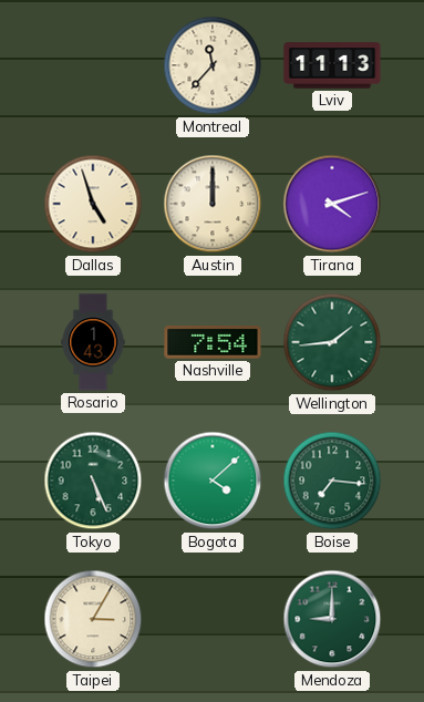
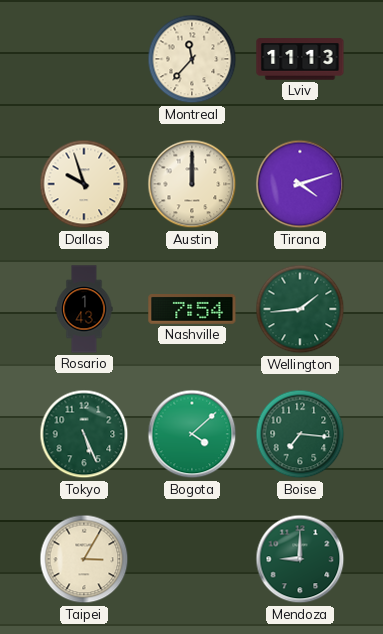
Dallas: 4:57 -> 9:57 (84, 184)
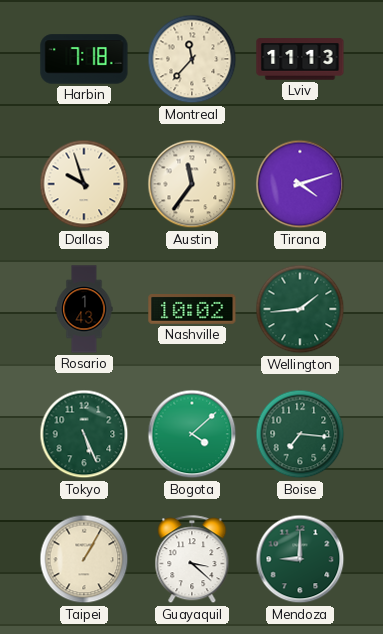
Harbin: none -> 7:18 (84, 59)
Austin: 12:00 -> 11:36 (192, 184)
Nashville: 7:54 -> 10:02 (192, 310)
Taipei: 3:05 -> 1:05 (84, 559)
Guayaquil: none -> 3:22 (192, 560)
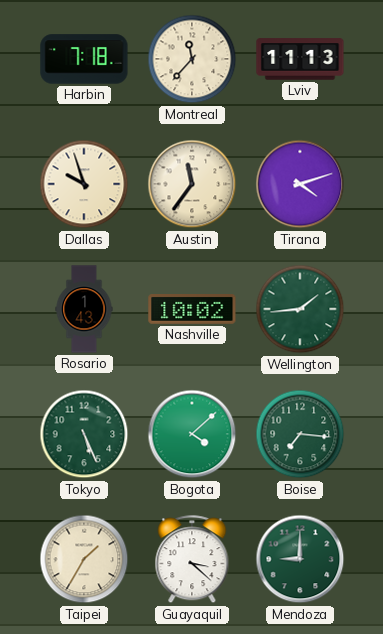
Taipei: 1:05 -> 1:35 (84, 559)
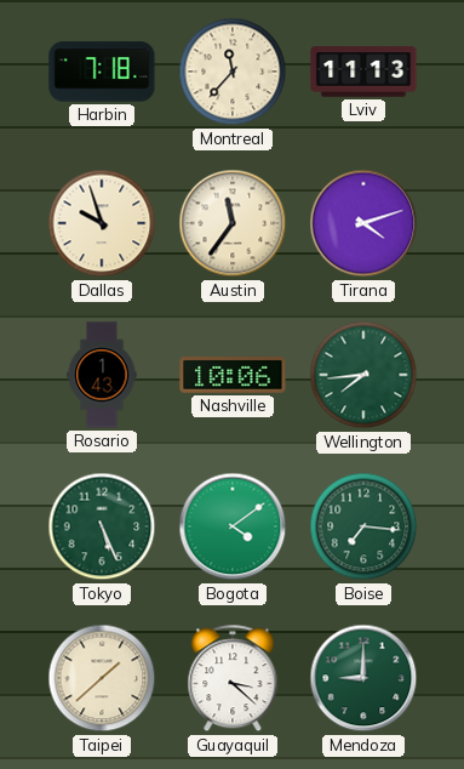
Nashville: 10:02 -> 10:06 (233, 376)
Wellington: 1:44 -> 7:44 (363, 375)
Bogota: 4:08 -> 4:09 (233, 526)
Taipei: 1:35 -> 1:38 (102, 678)
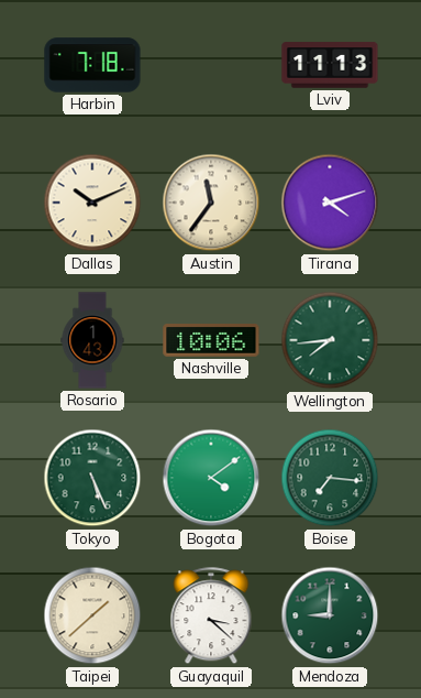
Montreal: 11:37 -> none (233, 72)
Dallas: 9:57 -> 10:11 (92, 203)
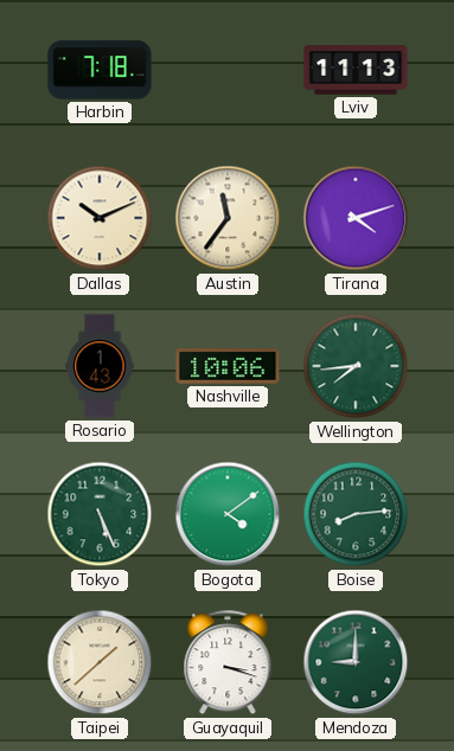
Boise: 7:16 -> 8:14 (356, 514)
Guayaquil: 3:22 -> 3:18 (228, 663)
